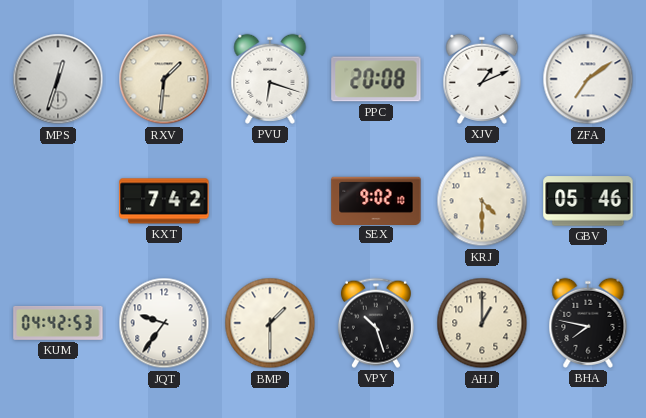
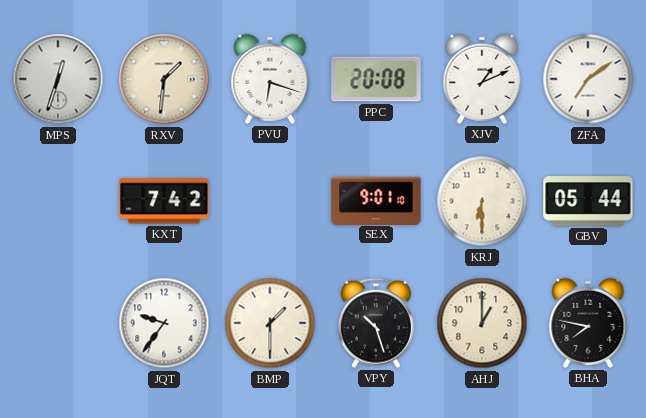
SEX: 9:02 -> 9:01 (376, 200)
KRJ: 4:30 -> 6:30 (482, 201)
GBV: 05:46 -> 05:44 (588, 201)
KUM: 04:42 -> none (58, 323)
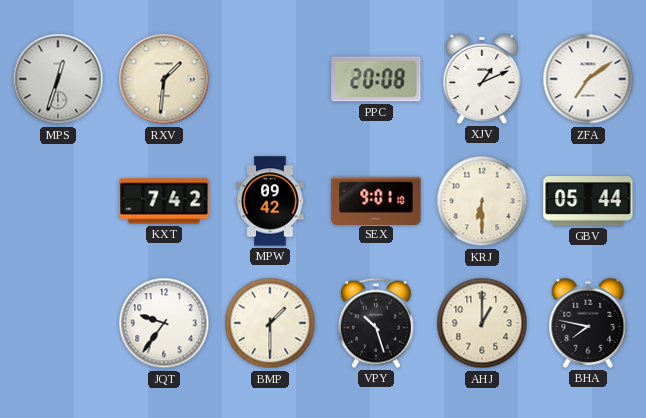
PVU: 6:18 -> none (270, 79)
MPW: none -> 09:42 (270, 201)
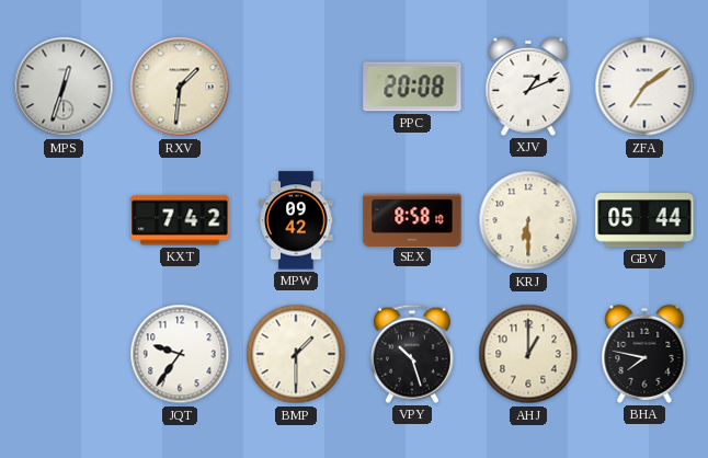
SEX: 9:01 -> 8:58 (412, 219)
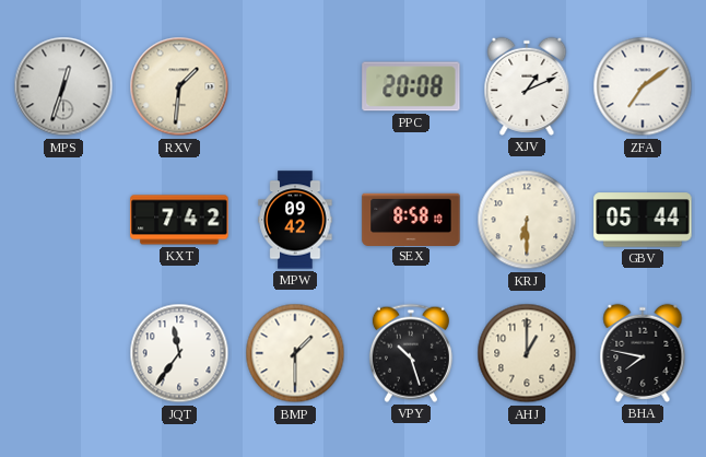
JQT: 9:36 -> 11:36 (179, 353)
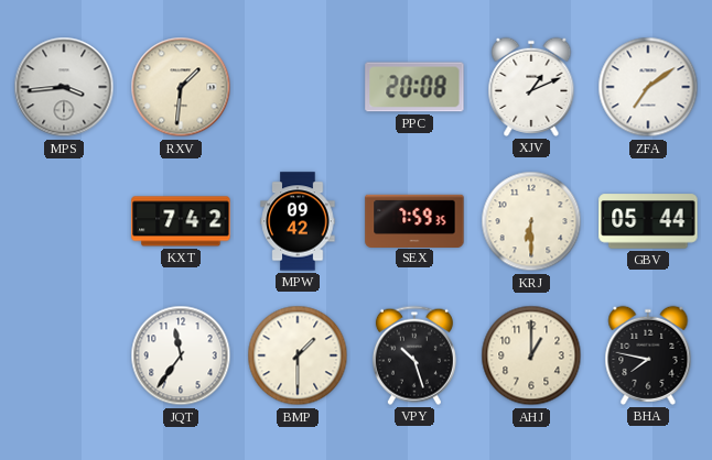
MPS: 12:33 -> 3:44 (64, 87)
SEX: 8:58 -> 7:59 (414, 220)
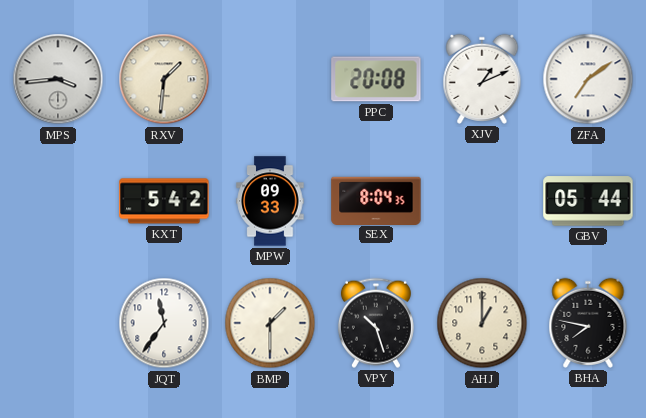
KXT: 7:42 -> 5:42 (164, 201)
MPW: 09:42 -> 09:33 (270, 201)
SEX: 7:59 -> 8:04 (376, 200)
KRJ: 6:30 -> none (531, 221)
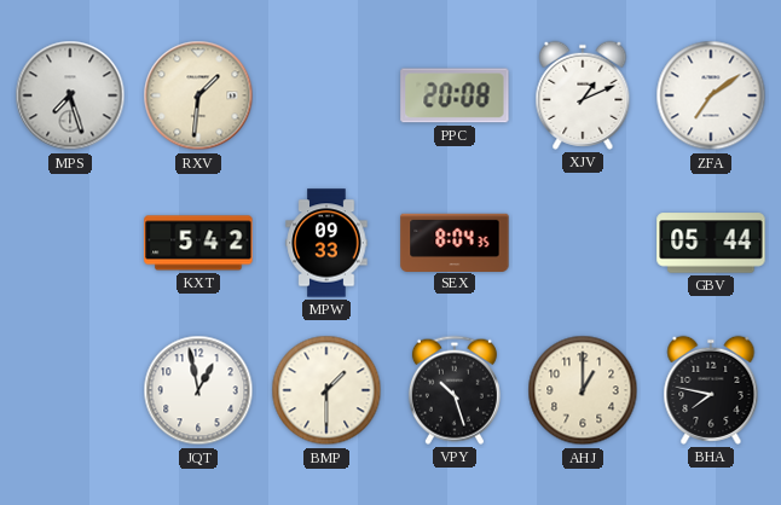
MPS: 3:44 -> 7:27 (70, 95)
JQT: 11:36 -> 12:58 (198, 390)
